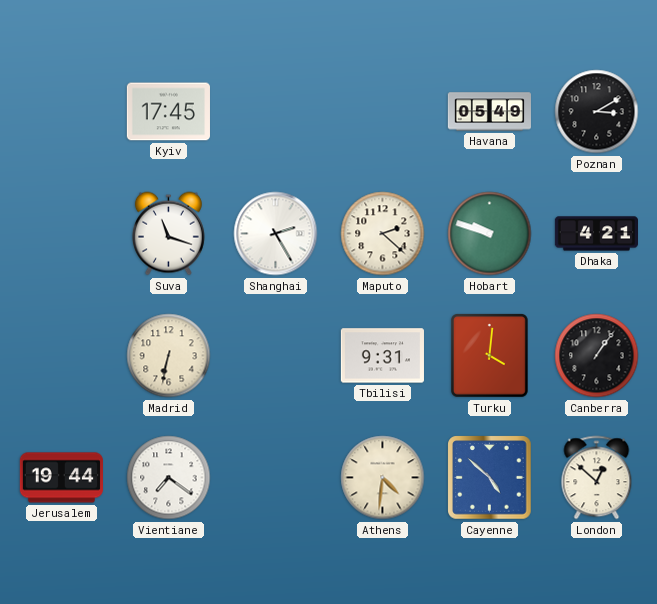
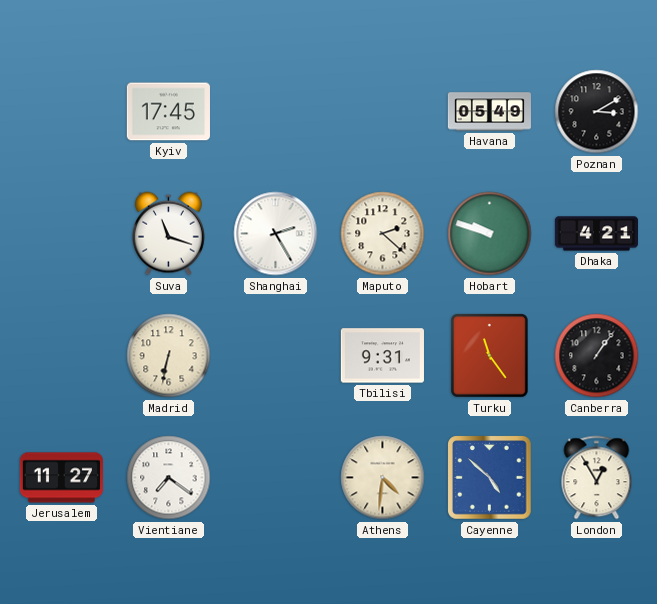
Turku: 4:01 -> 11:24 (489, 355)
Jerusalem: 19:44 -> 11:27 (61, 478)
London: 12:52 -> 12:55 (597, 478)
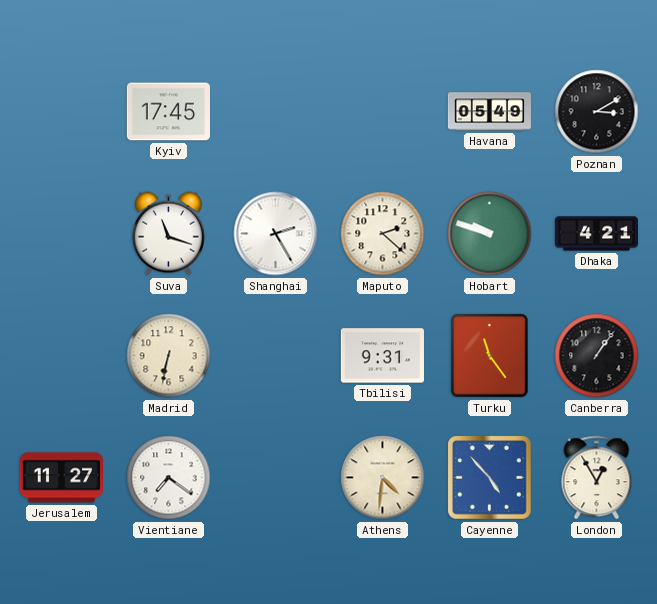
Cayenne: 4:52 -> 4:53 (490, 478)
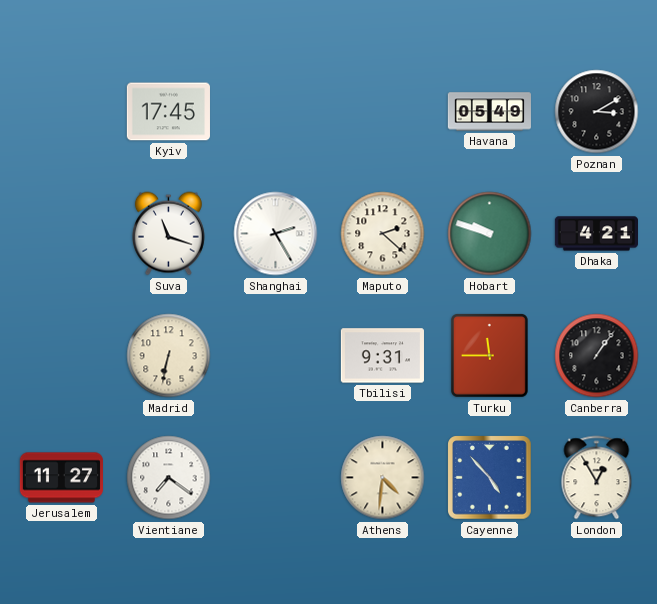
Turku: 11:24 -> 11:45 (489, 355)
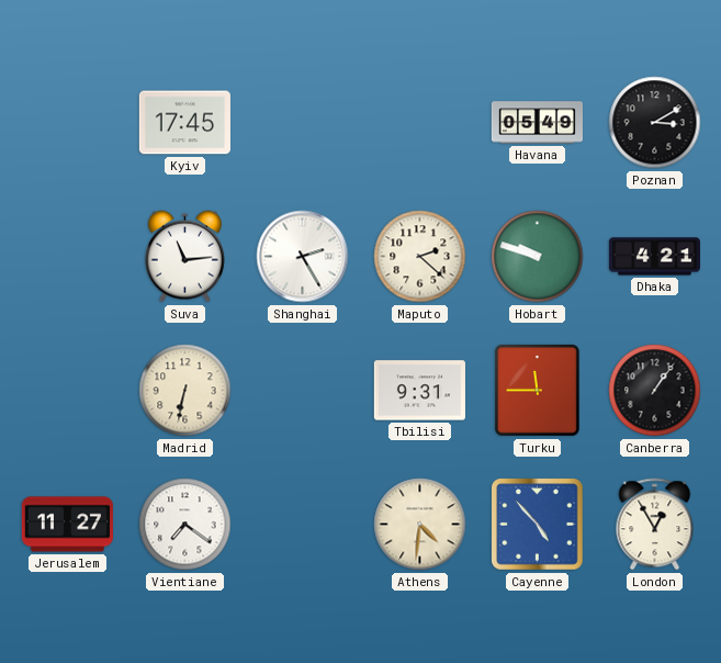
Suva: 11:18 -> 11:14 (184, 257)
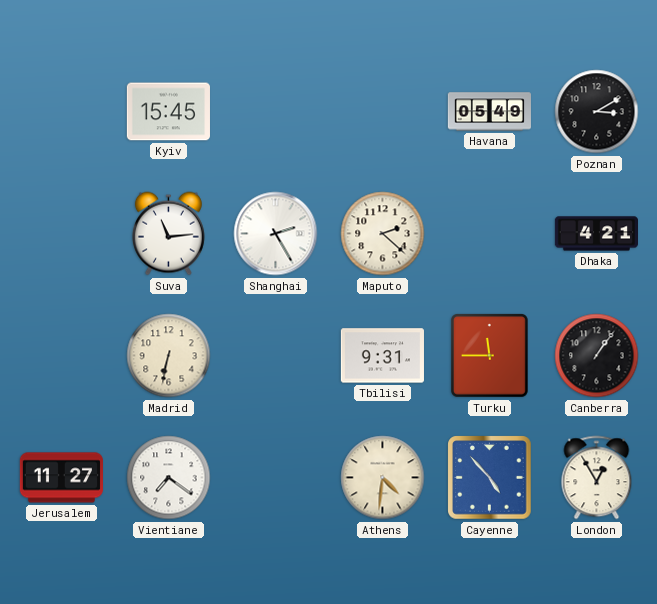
Kyiv: 17:45 -> 15:45 (168, 112)
Hobart: 9:48 -> none (538, 257)
